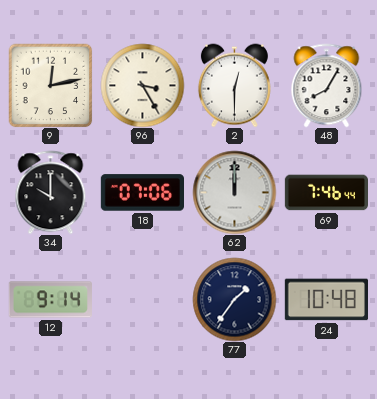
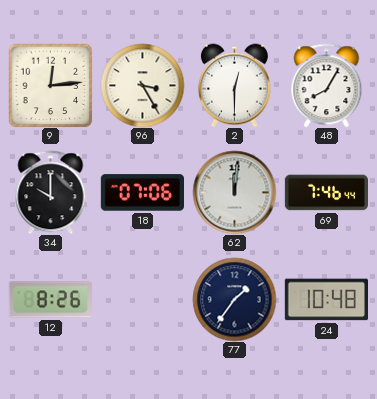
9: 12:13 -> 12:14 (50, 85)
62: 12:00 -> 12:01 (234, 192)
12: 9:14 -> 8:26 (50, 300)
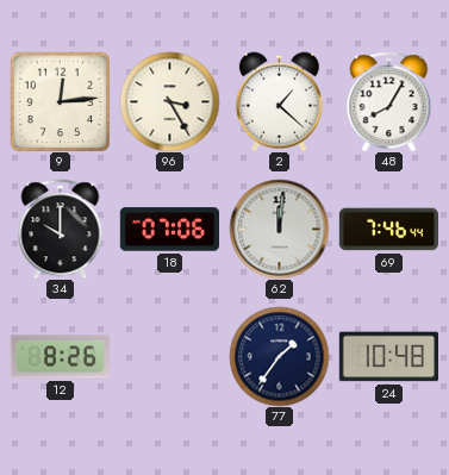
2: 12:30 -> 1:22 (279, 101)
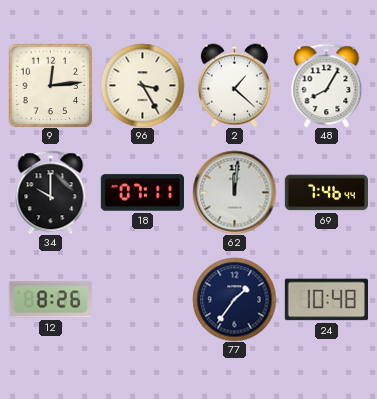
18: 07:06 -> 07:11 (142, 193)
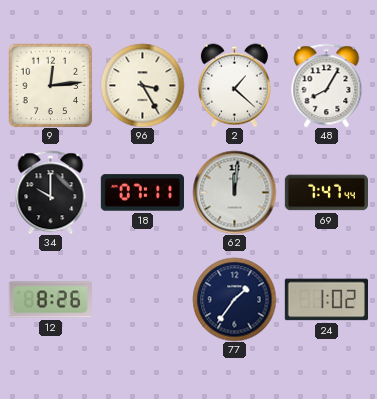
69: 7:46 -> 7:47 (326, 193)
24: 10:48 -> 1:02 (326, 300)
